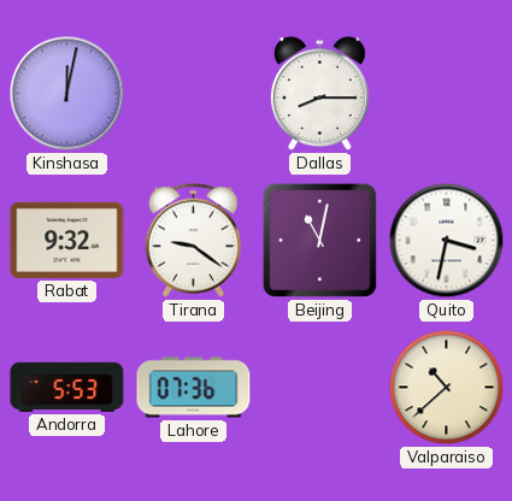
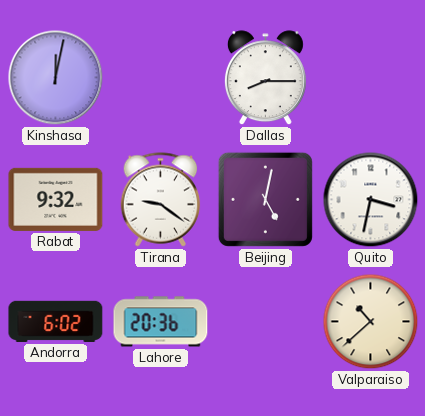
Beijing: 11:02 -> 5:02 (265, 199)
Andorra: 5:53 -> 6:02 (56, 321)
Lahore: 07:36 -> 20:36 (161, 322)
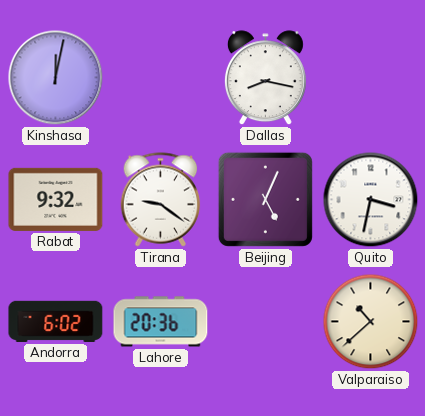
Dallas: 8:15 -> 8:17 (265, 78)
Beijing: 5:02 -> 5:04 (265, 199)
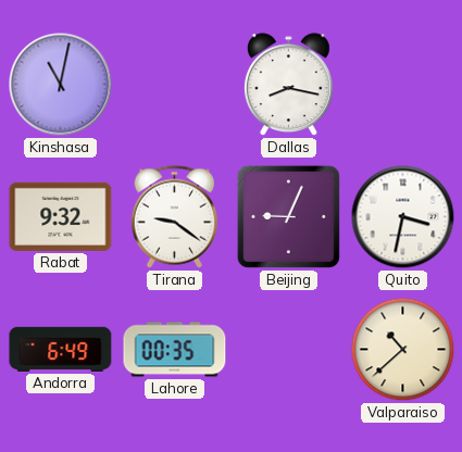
Kinshasa: 12:02 -> 11:02 (61, 85)
Beijing: 5:04 -> 9:04 (288, 216)
Andorra: 6:02 -> 6:49 (61, 349)
Lahore: 20:36 -> 00:35 (175, 350)
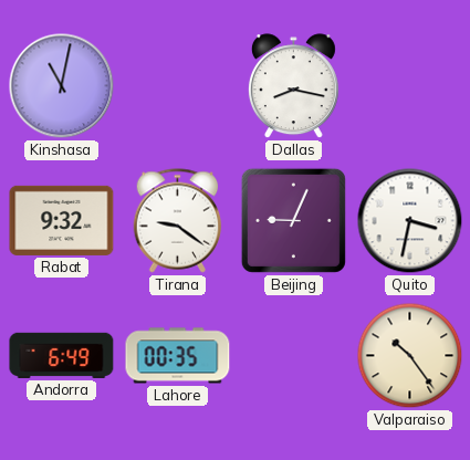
Valparaiso: 10:38 -> 10:24 (410, 356)
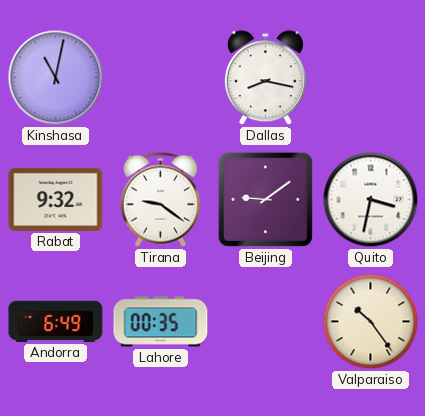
Beijing: 9:04 -> 9:09 (265, 199)
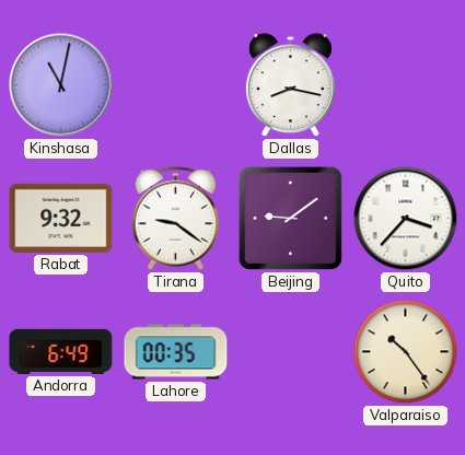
Quito: 3:32 -> 3:37 (406, 219)
